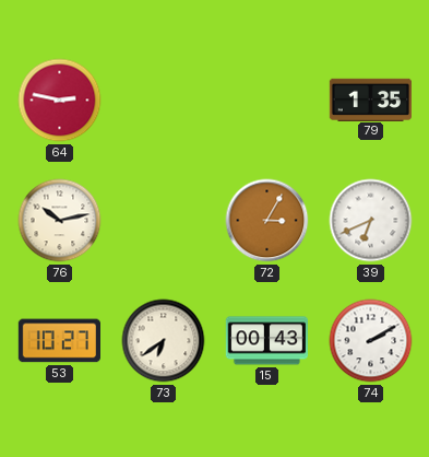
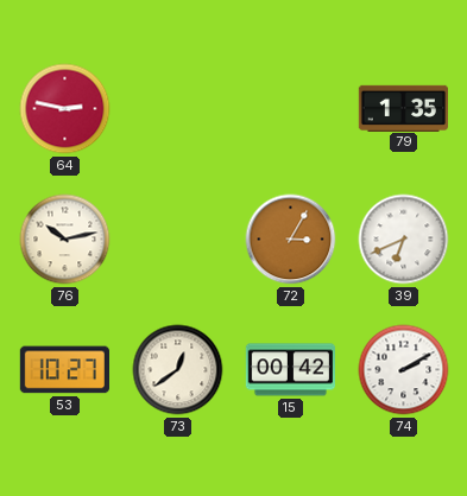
73: 6:39 -> 12:39 (178, 370)
15: 00:43 -> 00:42 (290, 370)
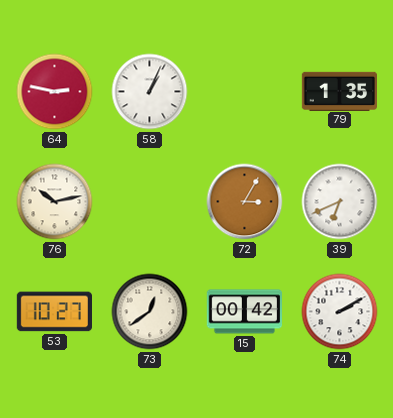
58: none -> 1:04 (150, 92)
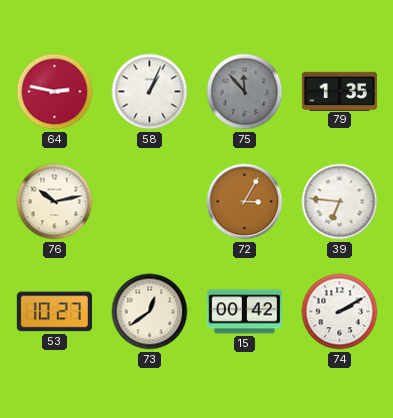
75: none -> 11:53 (245, 92)
39: 6:41 -> 6:46 (340, 202)
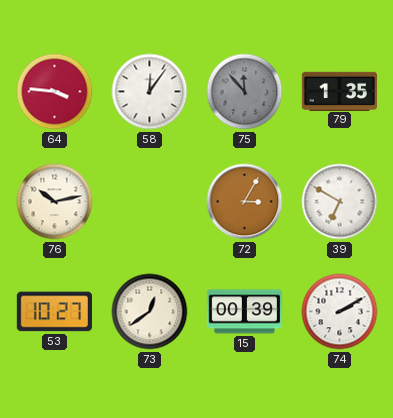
64: 2:47 -> 3:46 (55, 92)
58: 1:04 -> 12:06 (150, 92)
39: 6:46 -> 6:50 (340, 202)
15: 00:42 -> 00:39 (244, 312)
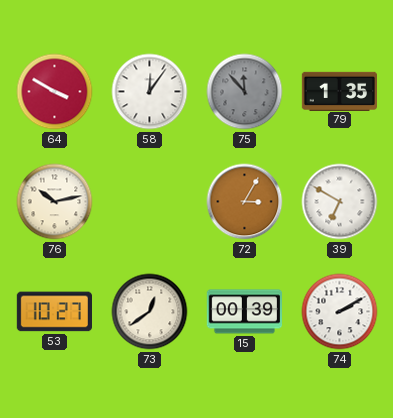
64: 3:46 -> 3:50 (55, 92)
